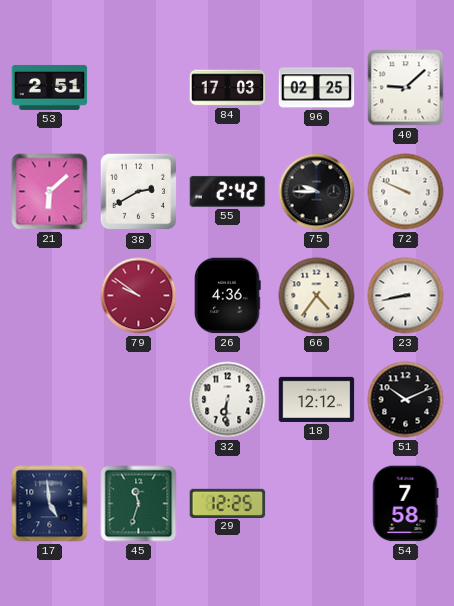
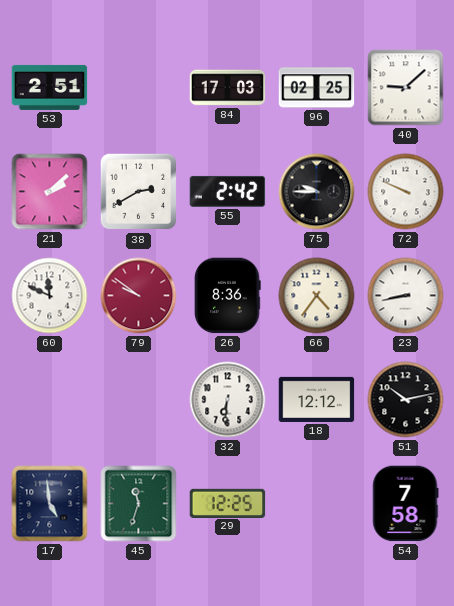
21: 6:08 -> 2:08 (50, 192)
60: none -> 11:49 (50, 296)
26: 4:36 -> 8:36 (228, 296)
51: 10:11 -> 10:13 (406, 400)
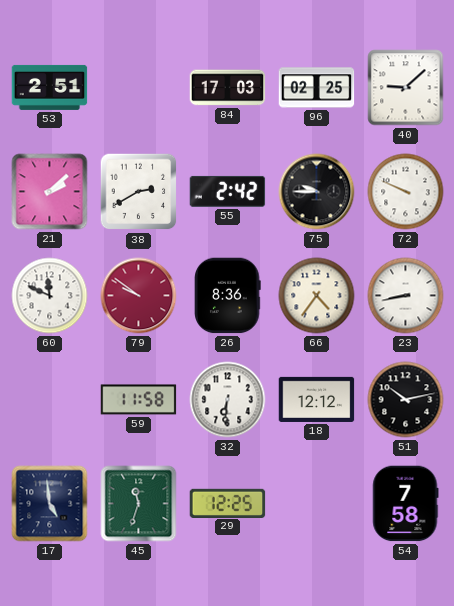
59: none -> 11:58 (139, 400)
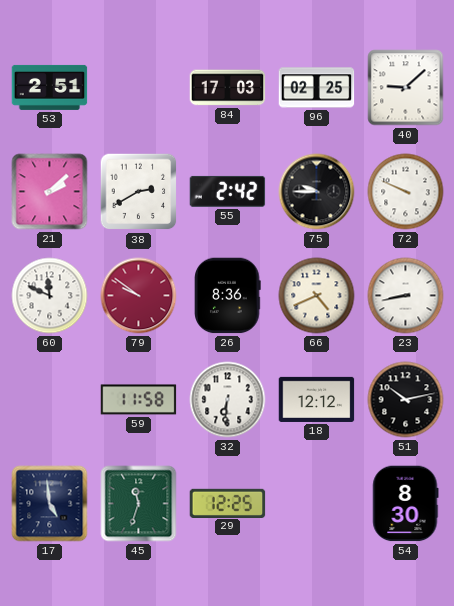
66: 4:36 -> 4:41 (317, 296)
54: 7:58 -> 8:30 (406, 504)
